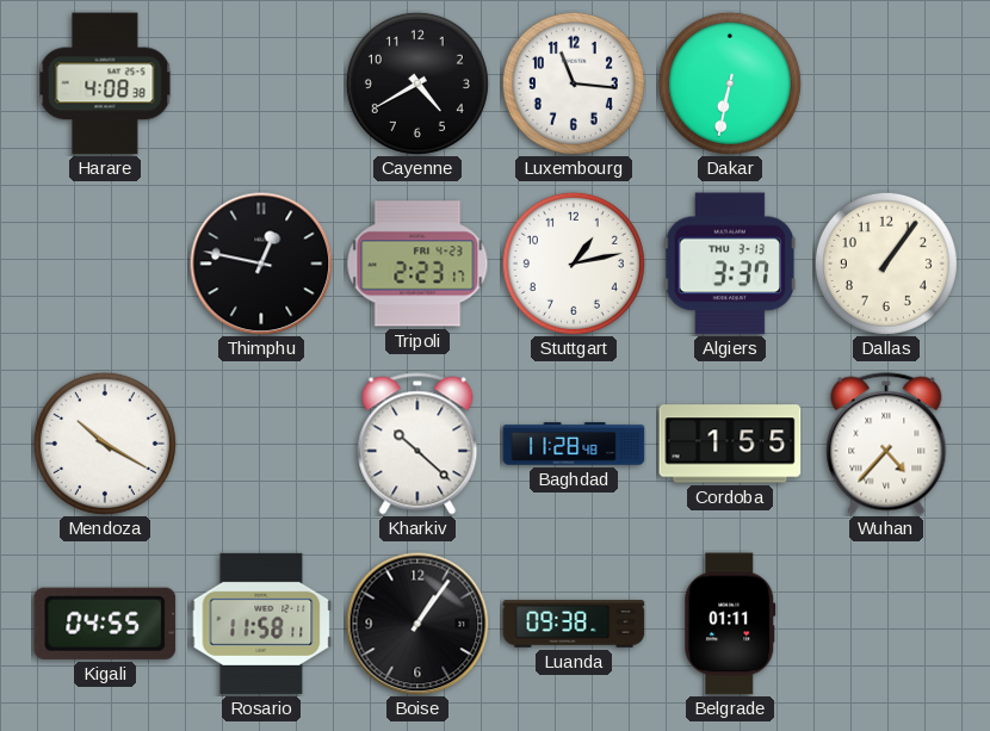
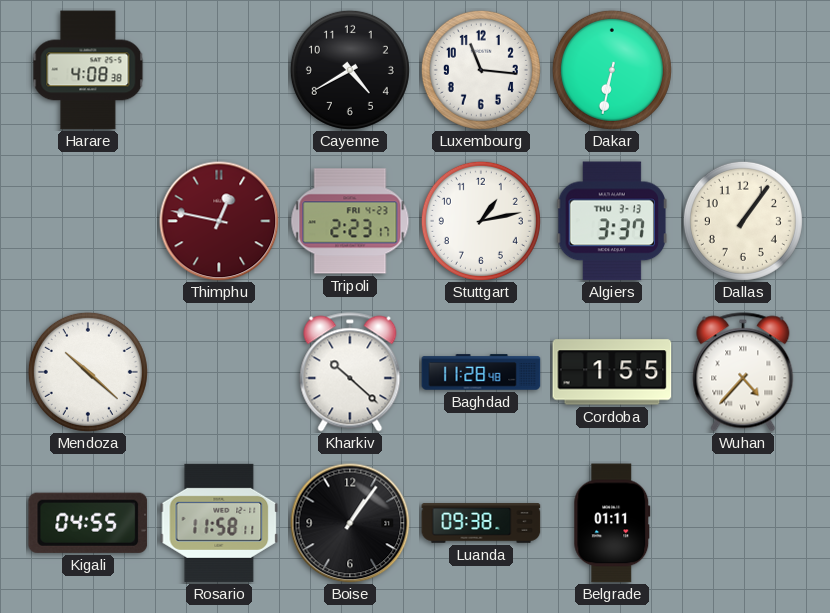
Thimphu dial: black -> burgundy (219, 221)
Mendoza: 10:20 -> 10:22 (88, 372)
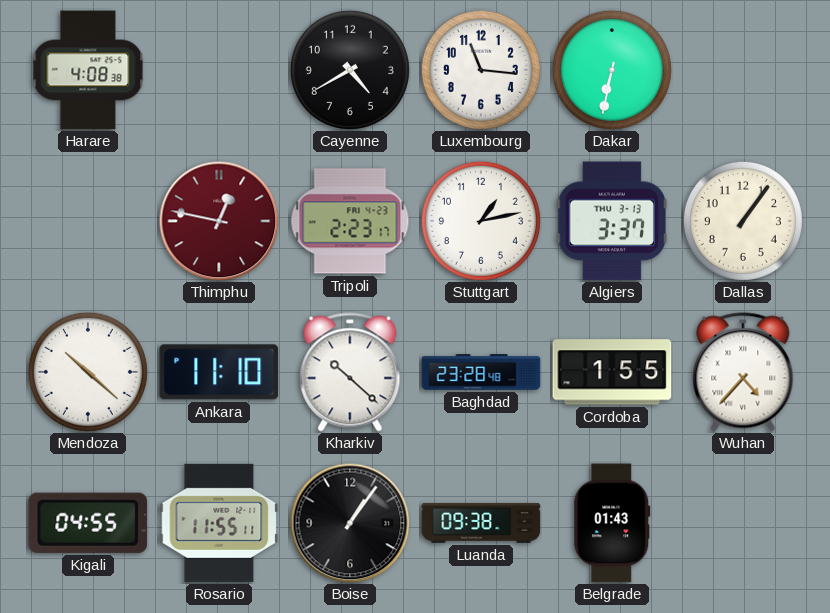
Ankara: none -> 11:10 (219, 372)
Baghdad: 11:28 -> 23:28 (481, 372)
Rosario: 11:58 -> 11:55 (219, 523)
Belgrade: 01:11 -> 01:43 (612, 523)
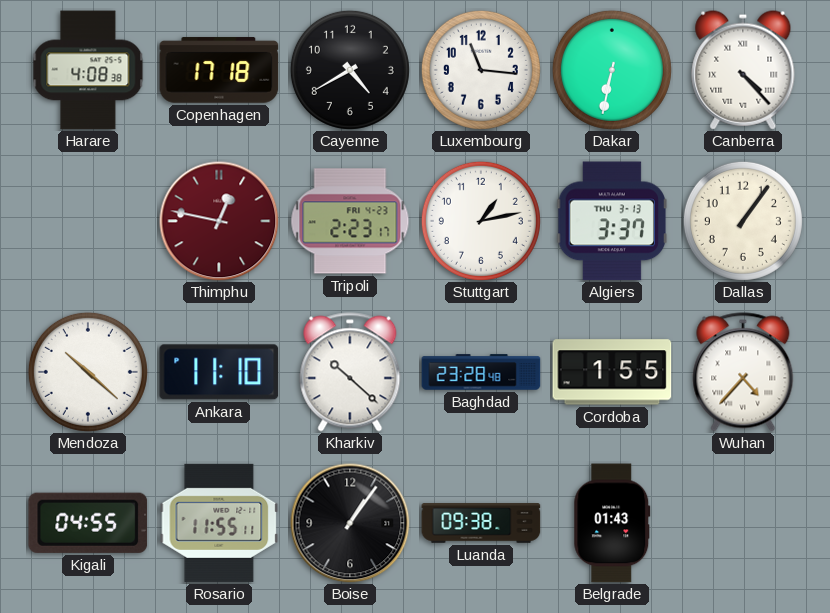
Copenhagen: none -> 17:18 (219, 70)
Canberra: none -> 4:23 (743, 70)
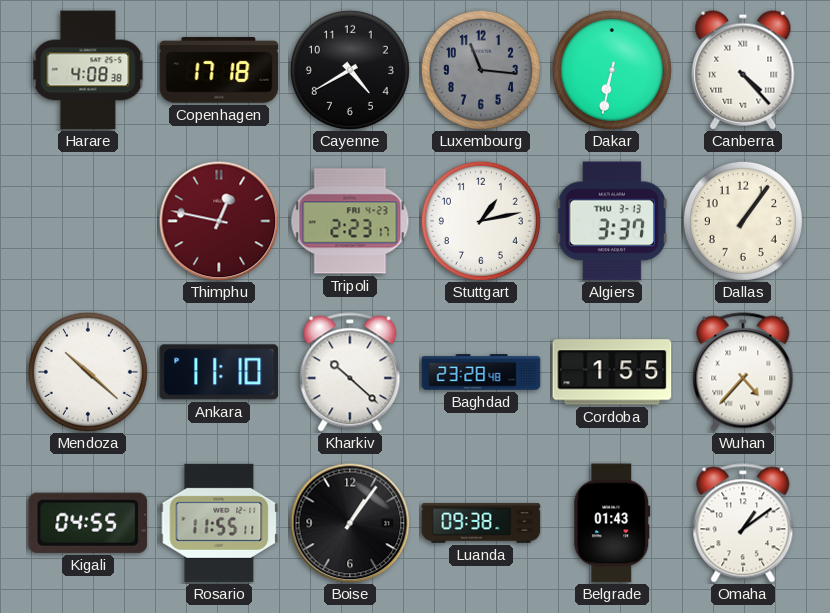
Luxembourg dial: white -> grey (481, 70)
Omaha: none -> 1:09 (743, 523)
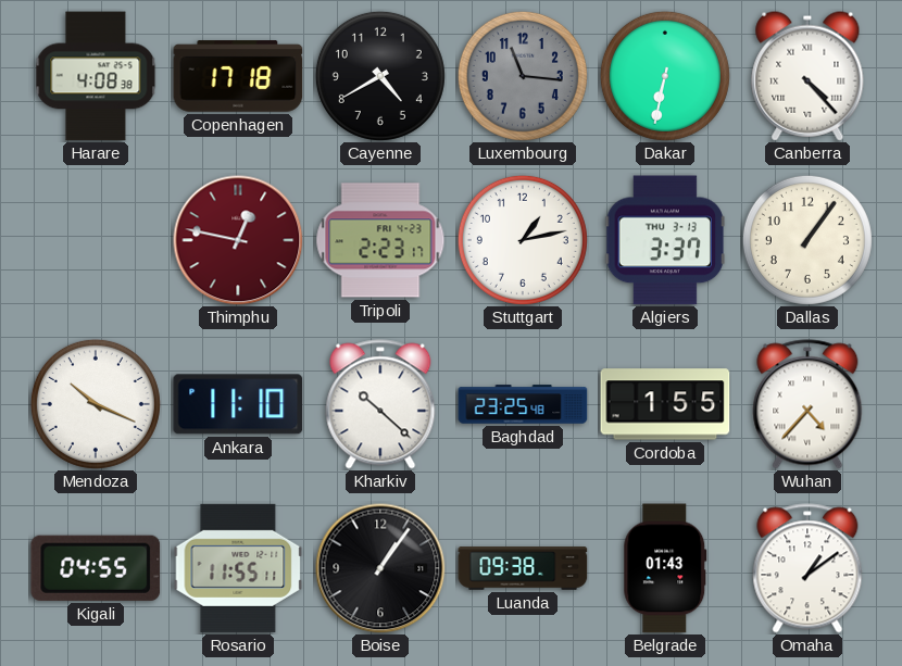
Mendoza: 10:22 -> 10:19 (96, 404)
Baghdad: 23:28 -> 23:25 (523, 404)
